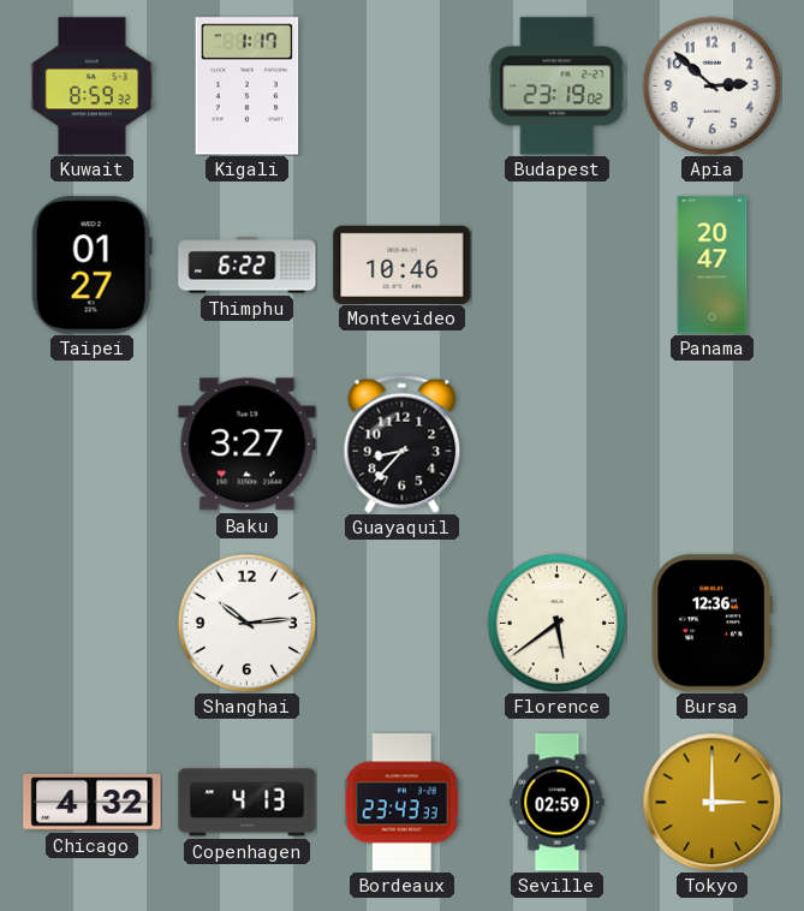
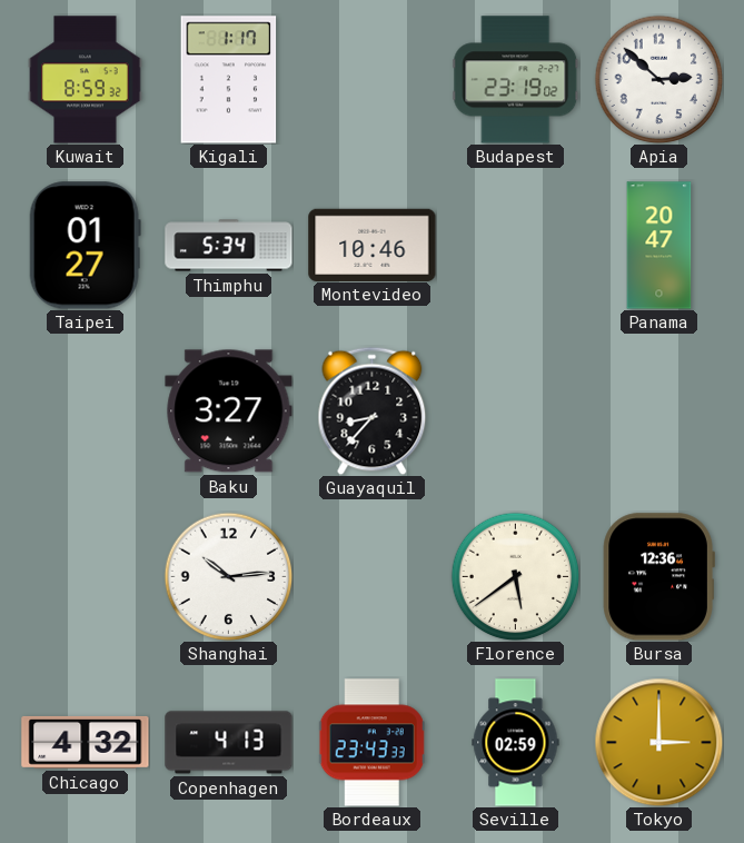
Thimphu: 6:22 -> 5:34 (229, 246)
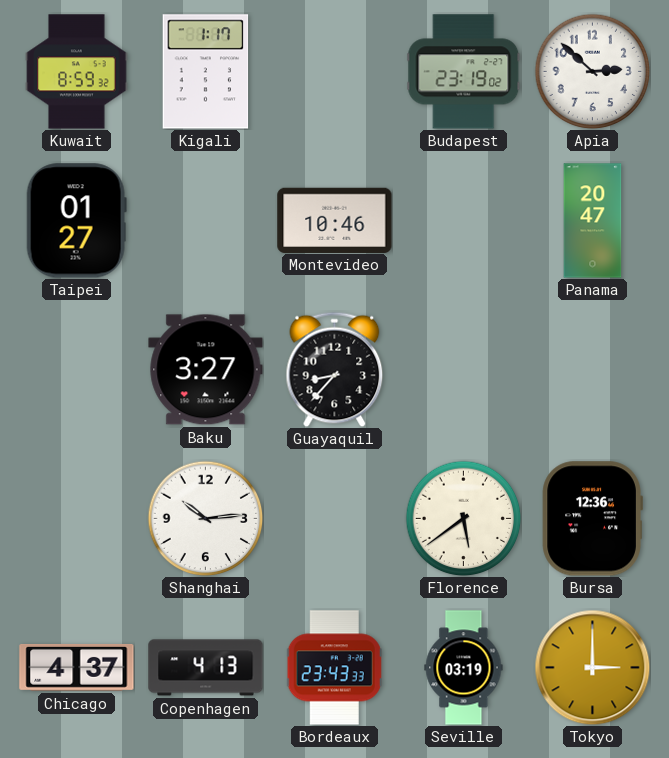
Thimphu: 5:34 -> none (229, 246)
Chicago: 4:32 -> 4:37 (77, 667)
Seville: 02:59 -> 03:19 (464, 668)
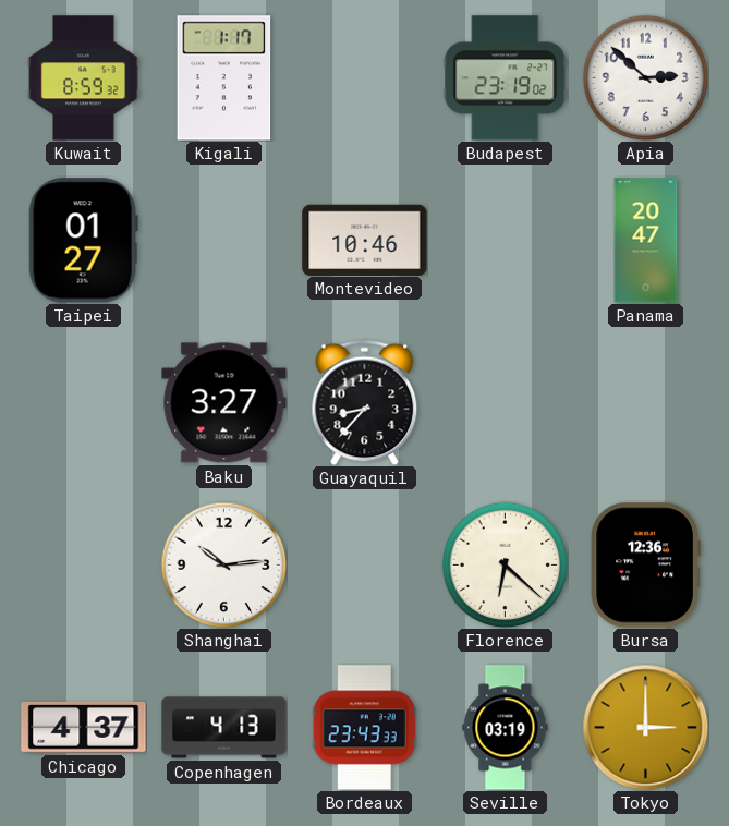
Florence: 5:39 -> 6:22 (505, 564)
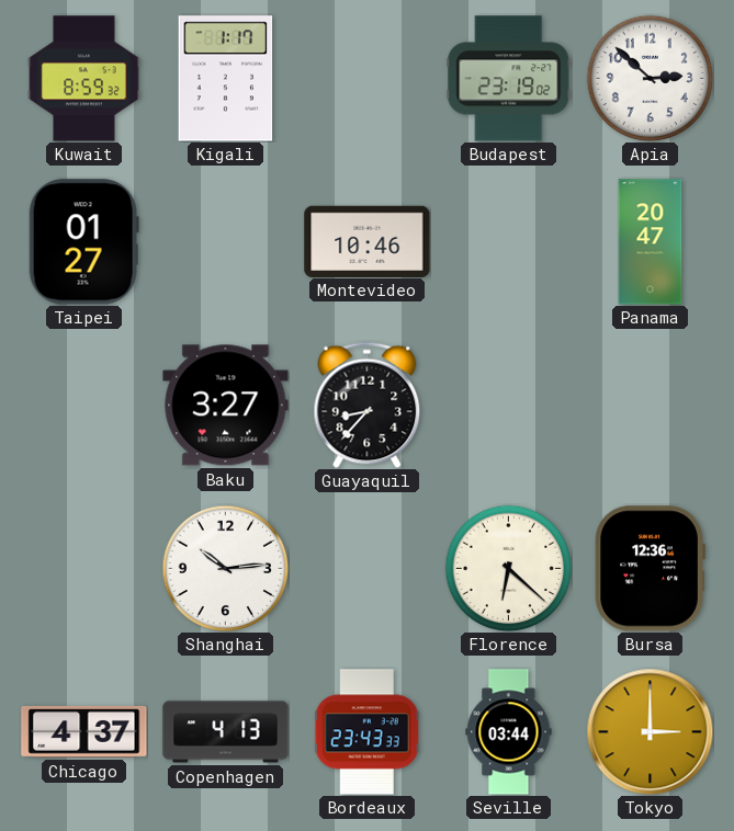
Seville: 03:19 -> 03:44 (509, 732)
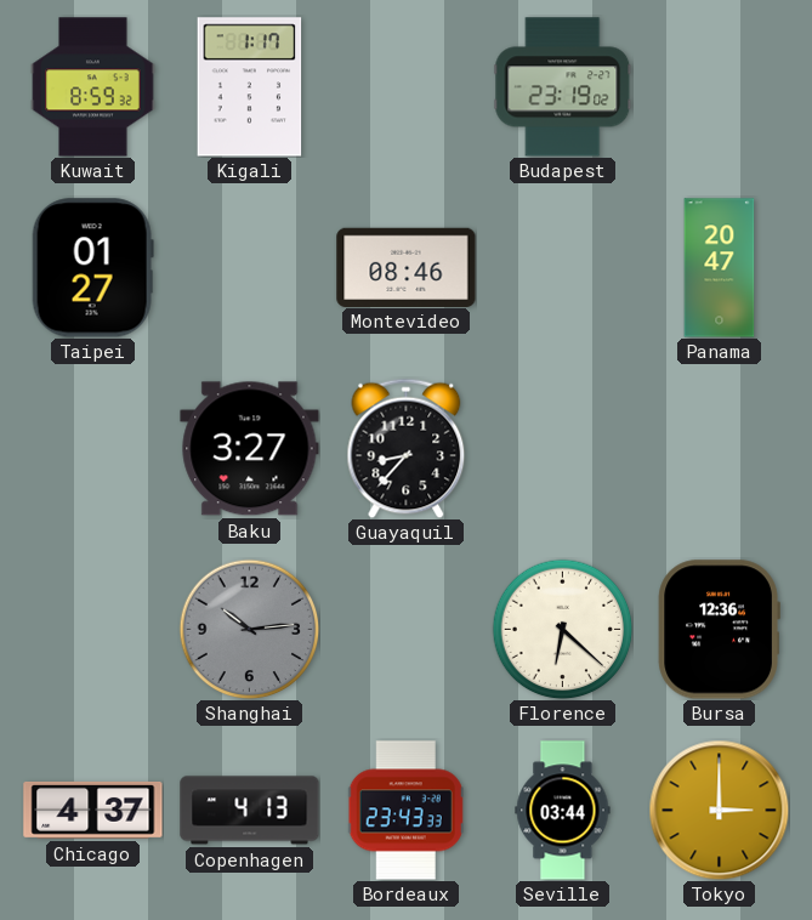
Apia: 2:52 -> none (650, 78)
Montevideo: 10:46 -> 08:46 (407, 267)
Shanghai dial: white -> grey (249, 629)
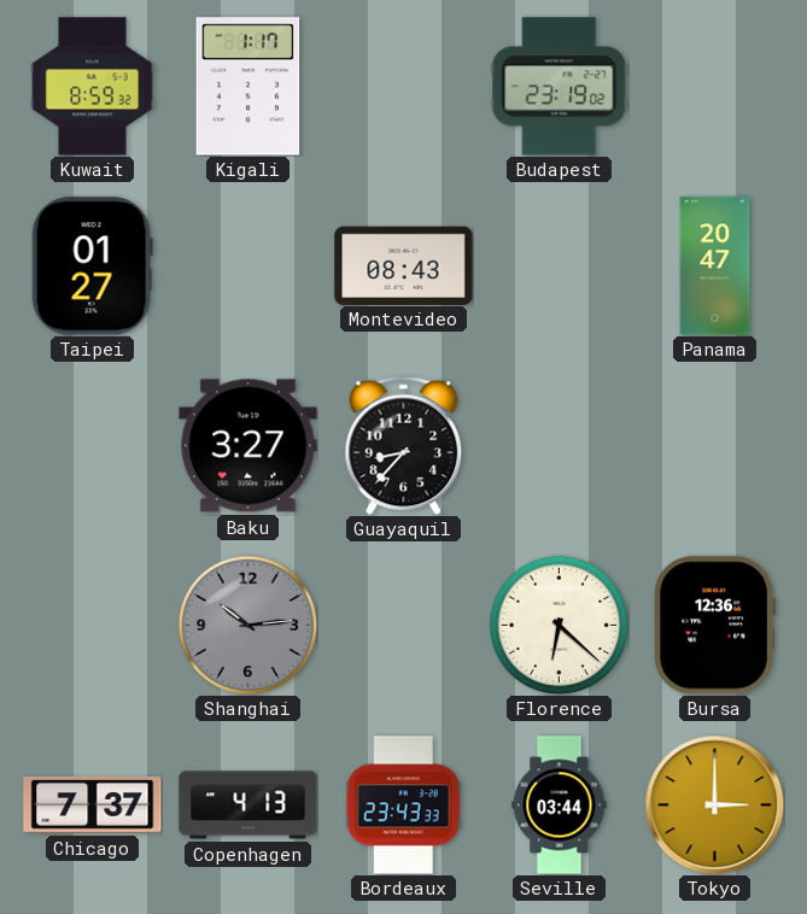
Montevideo: 08:46 -> 08:43 (404, 265)
Chicago: 4:37 -> 7:37 (93, 804)
